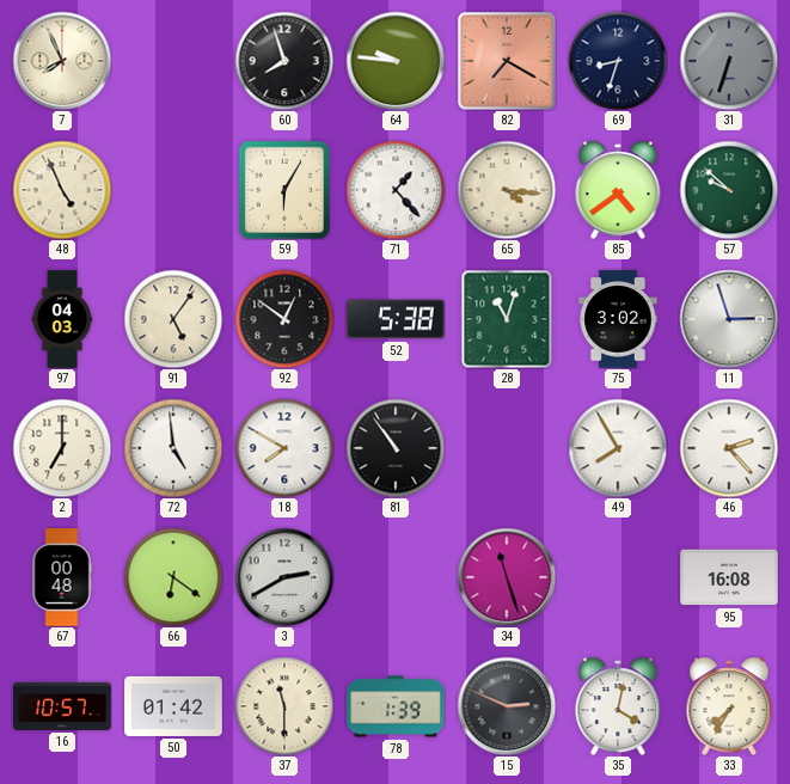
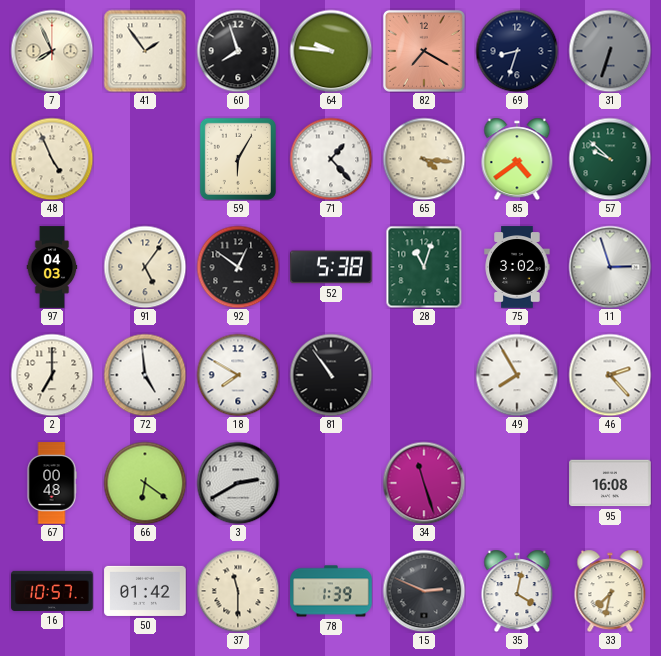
41: none -> 1:54 (145, 51)
33: 7:35 -> 7:32 (610, 591)
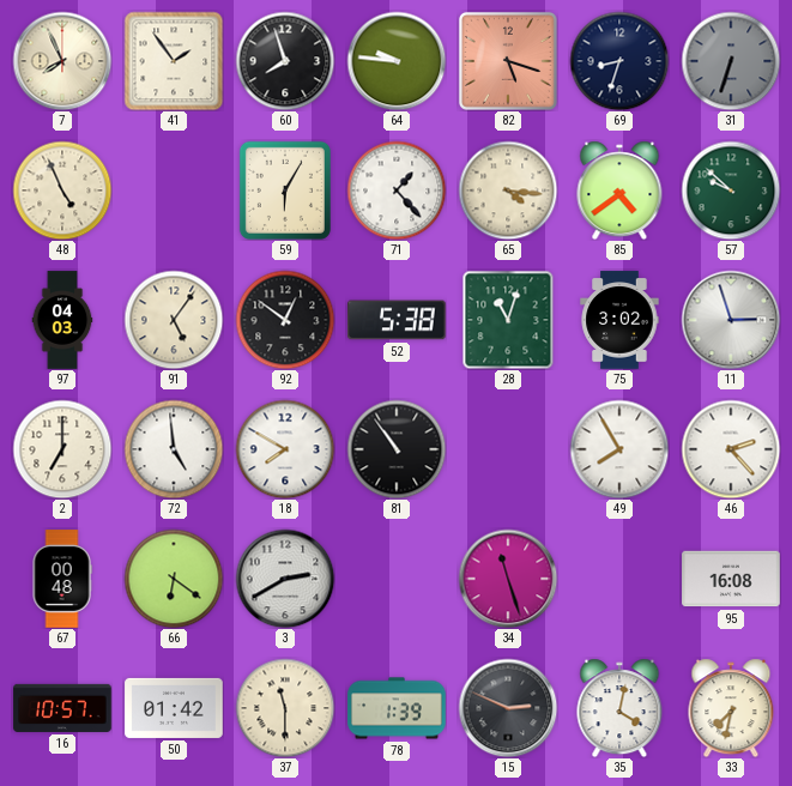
82: 7:20 -> 5:18 (508, 61)
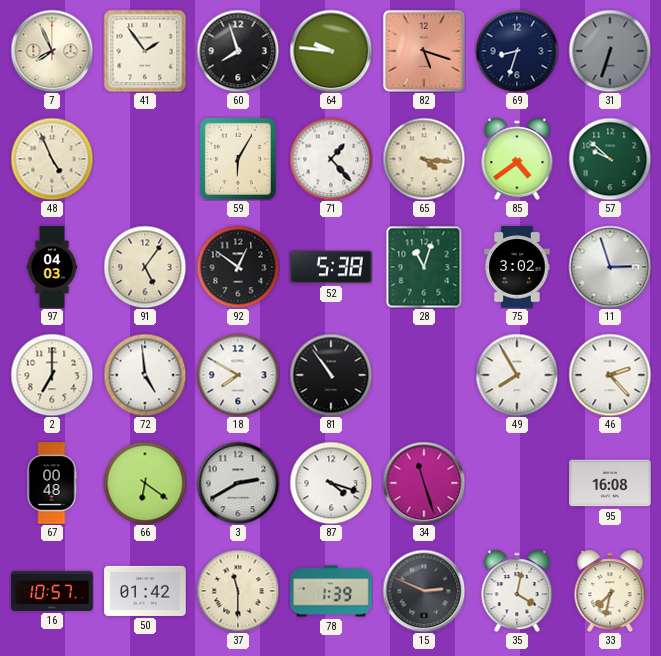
87: none -> 4:18 (331, 483)
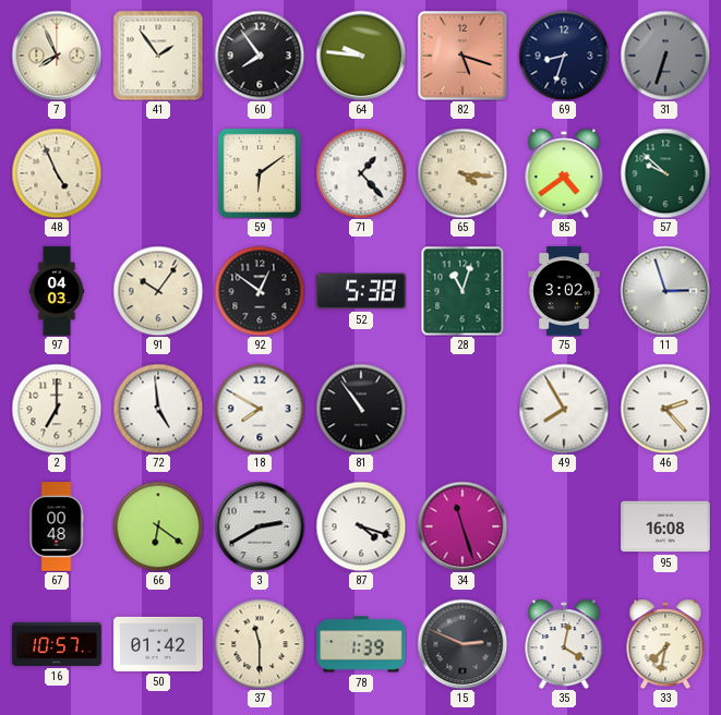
60: 7:57 -> 7:54 (260, 56)
59: 6:05 -> 6:09 (260, 173)
91: 5:06 -> 10:06 (158, 291)
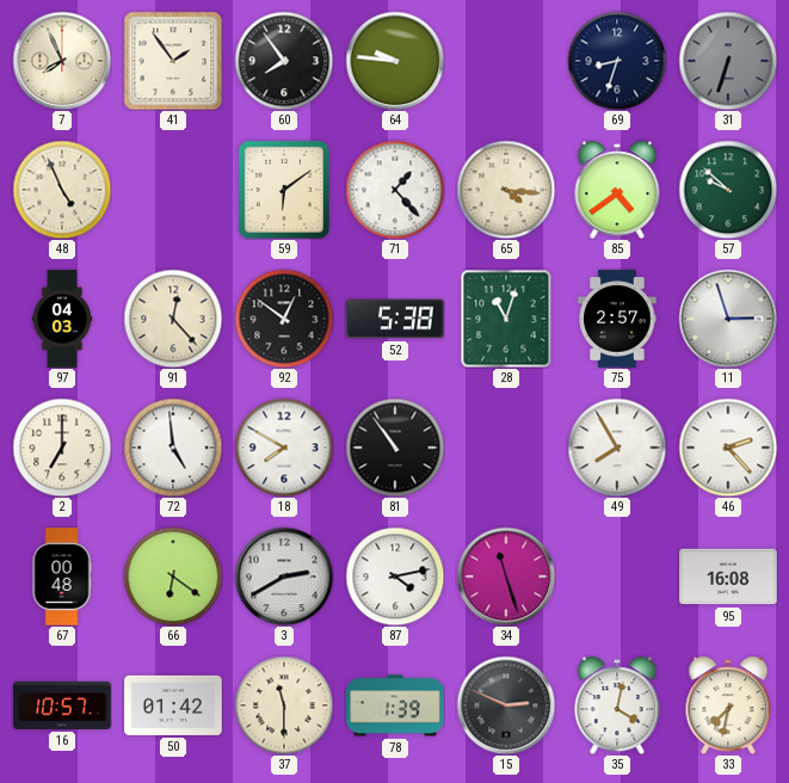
82: 5:18 -> none (462, 56)
91: 10:06 -> 12:23 (173, 319)
75: 3:02 -> 2:57 (617, 319)
87: 4:18 -> 4:13 (395, 577)
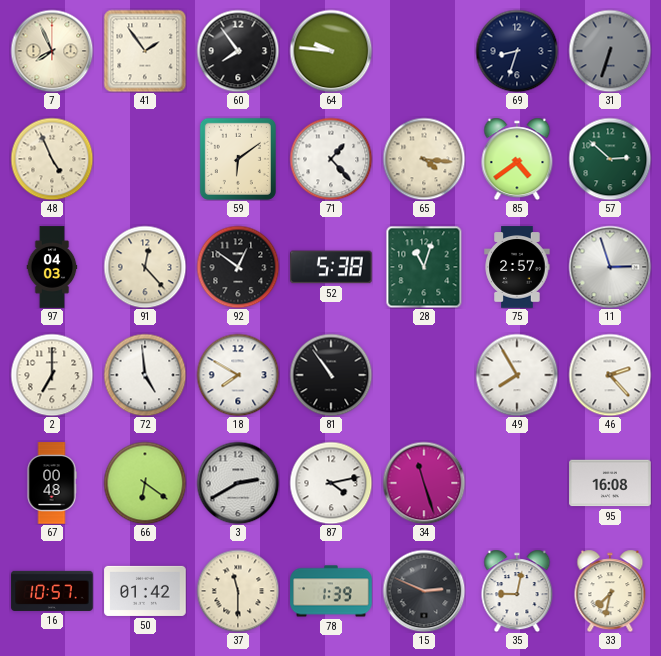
57: 9:52 -> 2:52 (610, 159)
35: 4:02 -> 9:02 (517, 591)
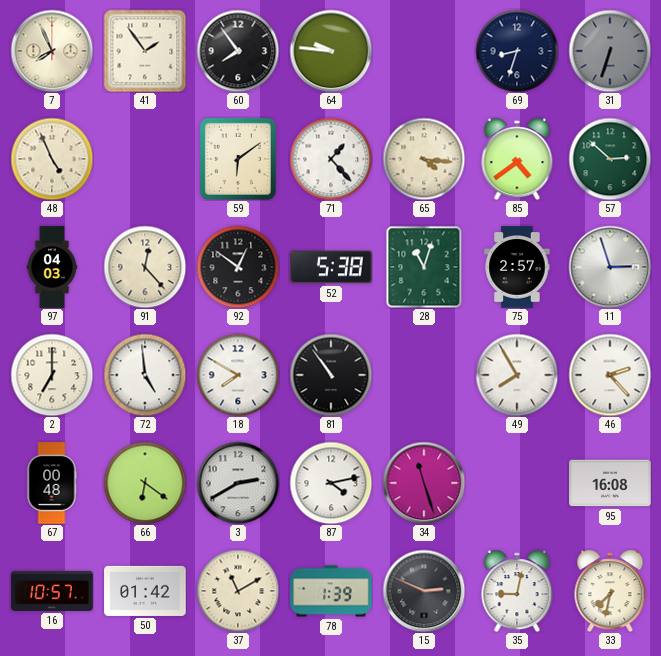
37: 11:30 -> 11:10 (238, 591)
